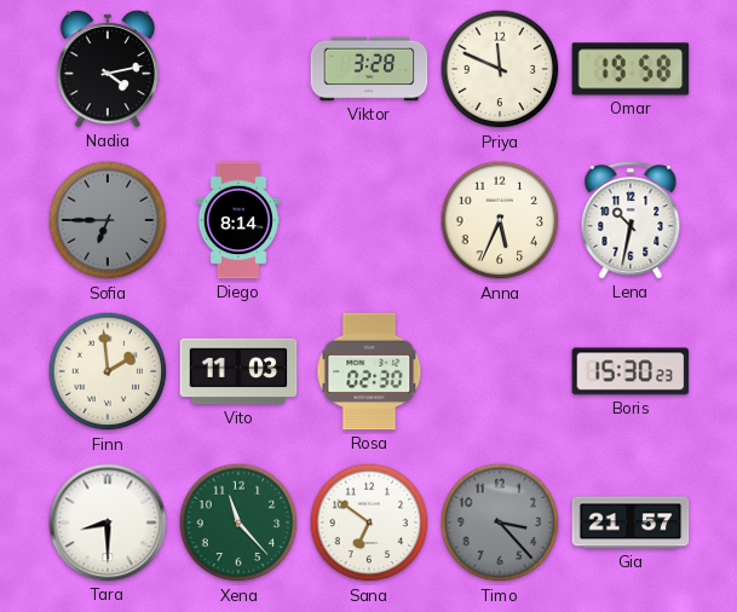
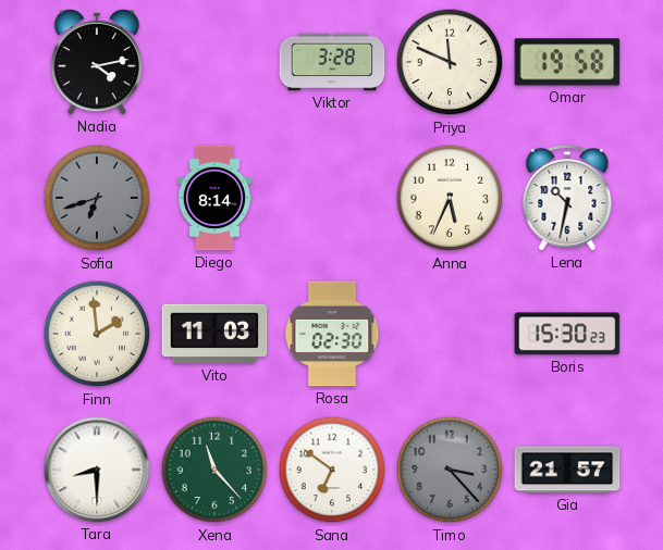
Sofia: 6:45 -> 6:42 (97, 198)
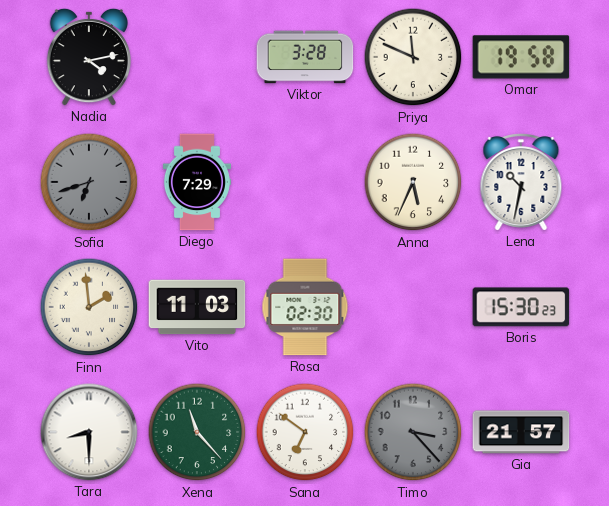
Diego: 8:14 -> 7:29 (197, 182)
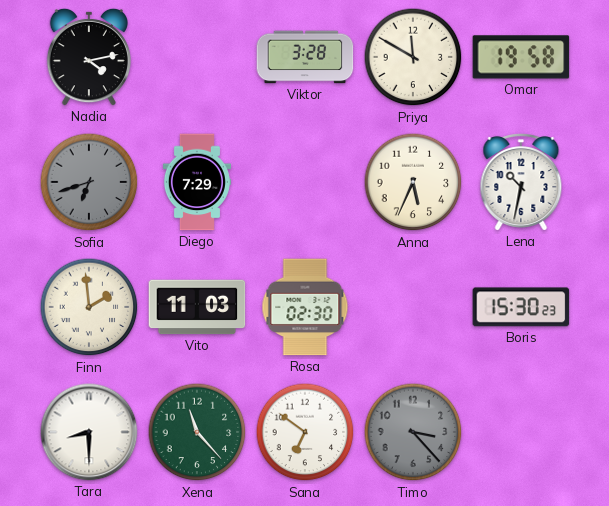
Priya: 11:49 -> 11:50 (413, 57)
Gia: 21:57 -> none (521, 432)
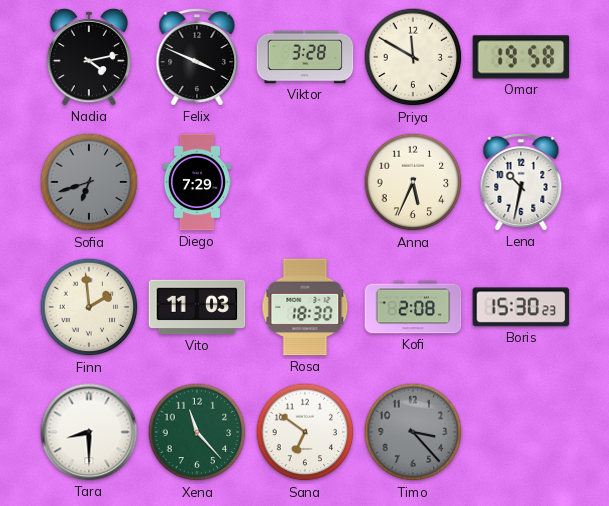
Felix: none -> 3:49 (197, 57)
Rosa: 02:30 -> 18:30 (305, 307)
Kofi: none -> 2:08 (413, 307)
